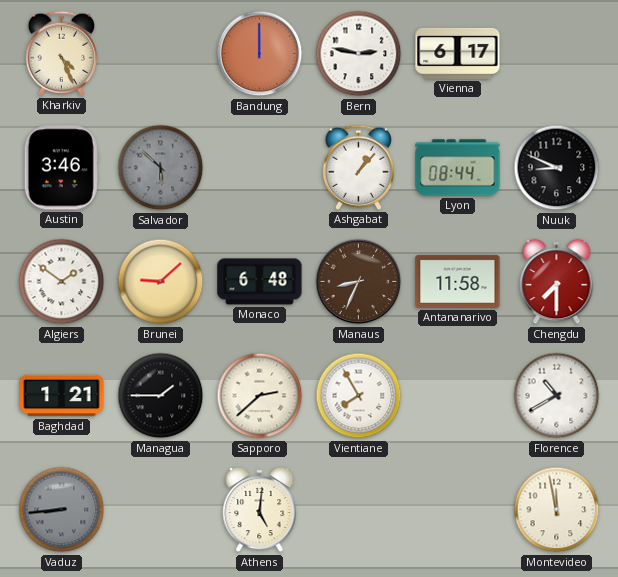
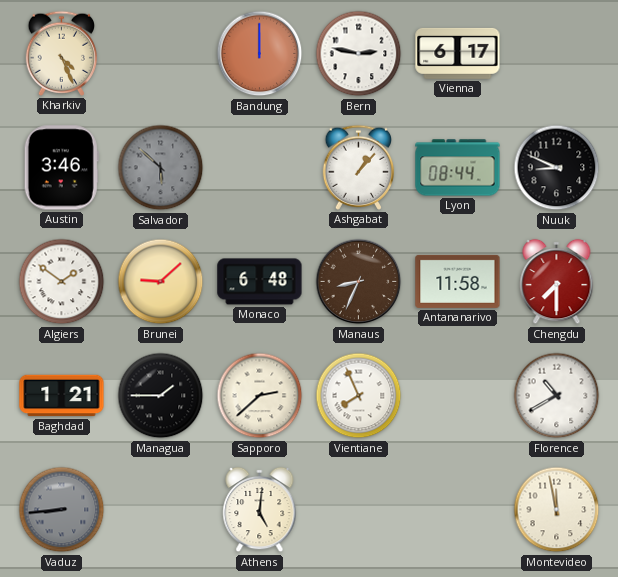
Vientiane: 7:55 -> 7:56 (359, 396)
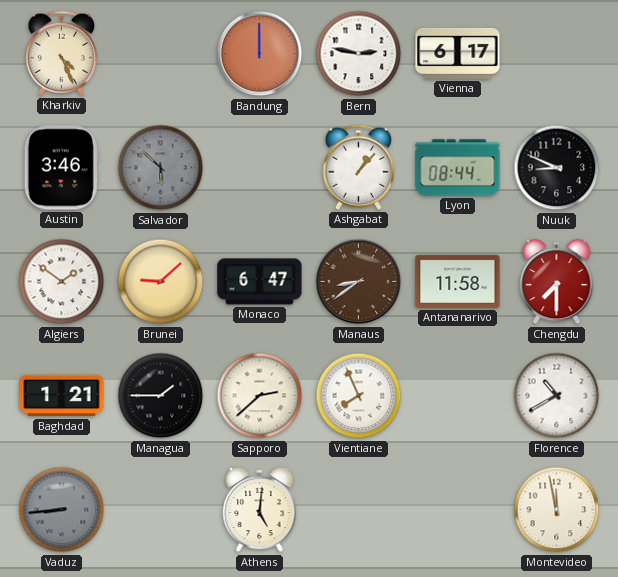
Monaco: 6:48 -> 6:47 (260, 282)
Manaus: 8:34 -> 8:39 (359, 282)
